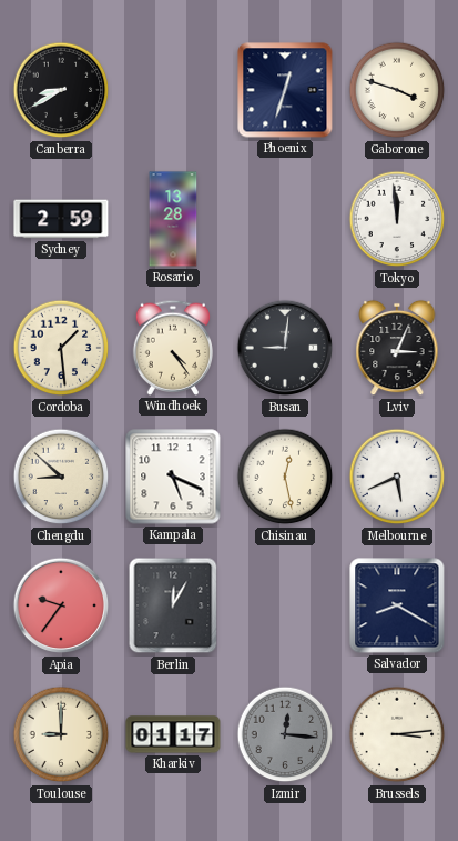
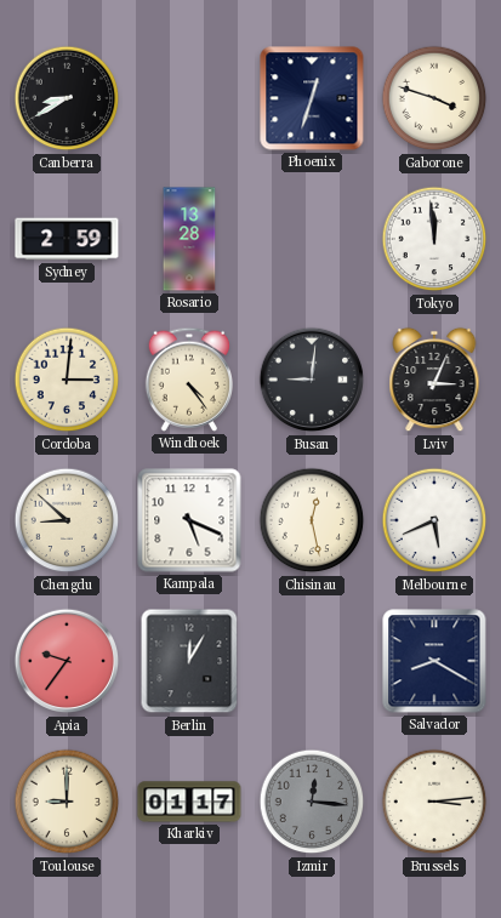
Cordoba: 1:29 -> 3:01 (67, 380)
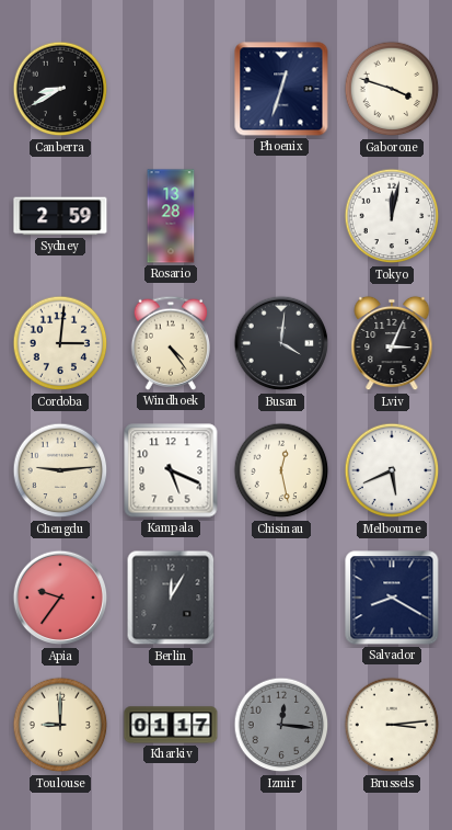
Tokyo: 11:59 -> 12:02 (392, 216)
Busan: 9:01 -> 4:01 (281, 343)
Chengdu: 8:52 -> 9:14 (60, 470)
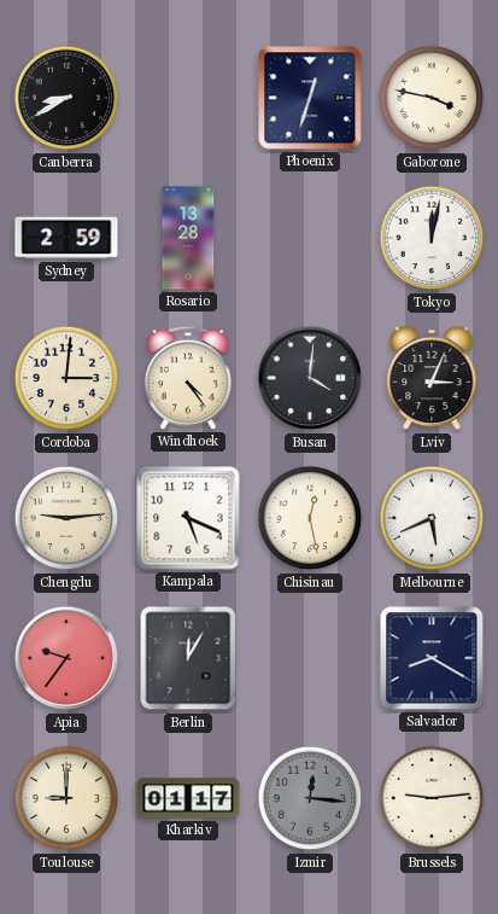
Gaborone: 3:48 -> 3:47 (432, 98)
Brussels: 3:14 -> 9:14 (432, 798)
